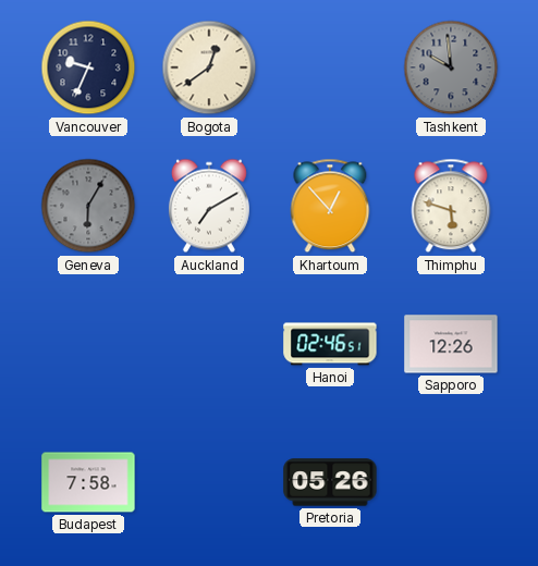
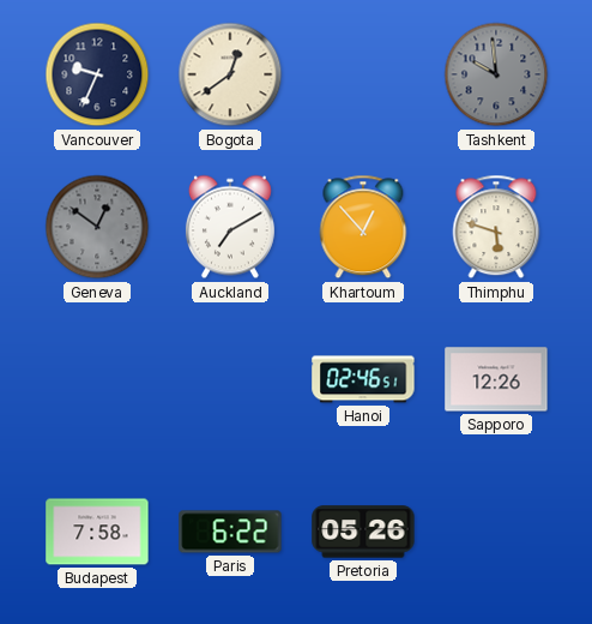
Geneva: 6:05 -> 12:51 (97, 227)
Paris: none -> 6:22 (230, 532)
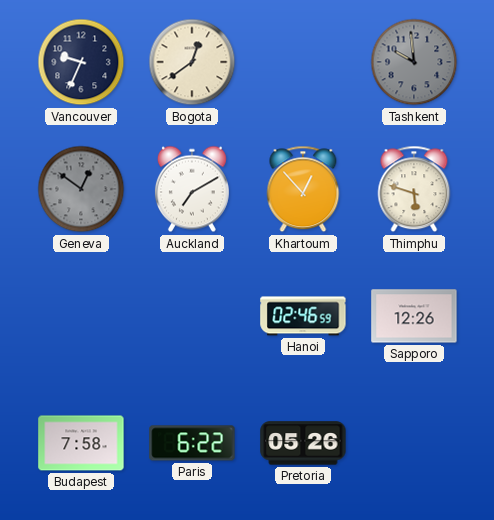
Hanoi: 02:46:51 -> 02:46:59 (303, 316)
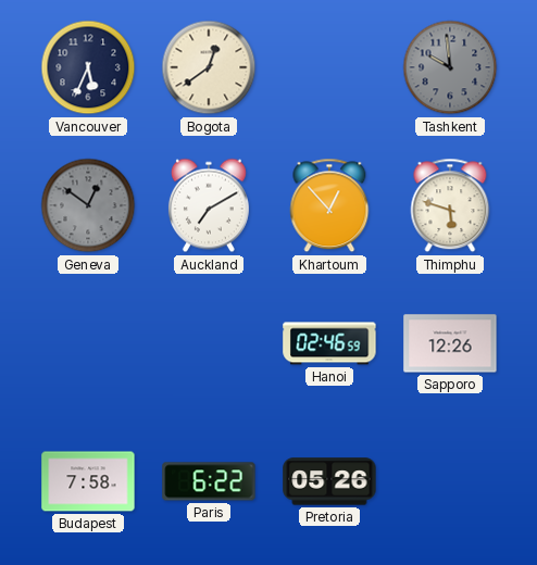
Vancouver: 9:34 -> 5:34 (88, 67)
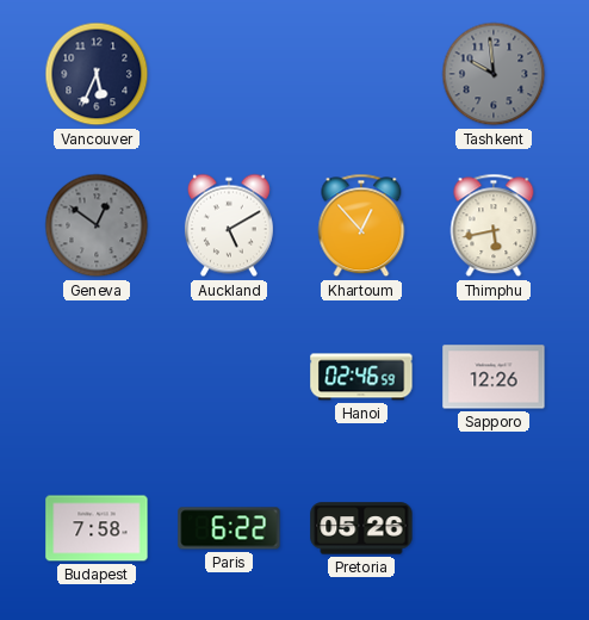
Bogota: 12:39 -> none (209, 67)
Auckland: 7:10 -> 5:10 (229, 225)
Thimphu: 5:48 -> 5:43 (494, 225)
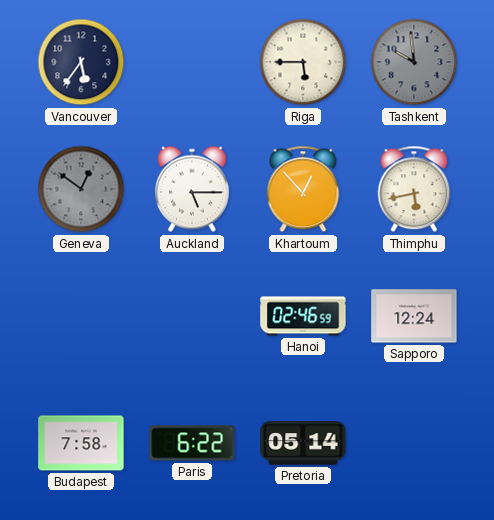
Vancouver: 5:34 -> 5:36 (81, 62)
Riga: none -> 5:45 (303, 62)
Auckland: 5:10 -> 5:15 (192, 189)
Sapporo: 12:26 -> 12:24 (414, 316)
Pretoria: 05:26 -> 05:14 (303, 443)
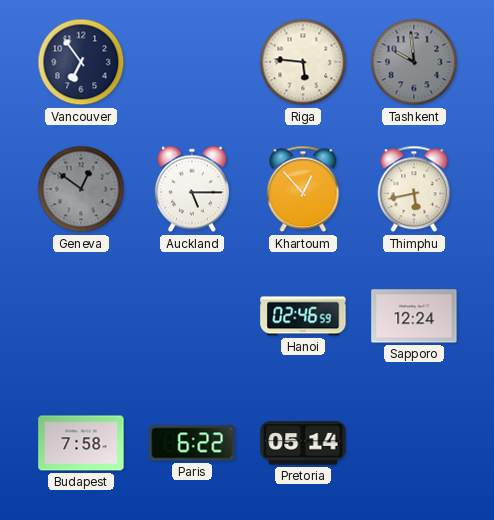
Vancouver: 5:36 -> 6:54 (81, 62)
Riga: 5:45 -> 5:46 (303, 62)
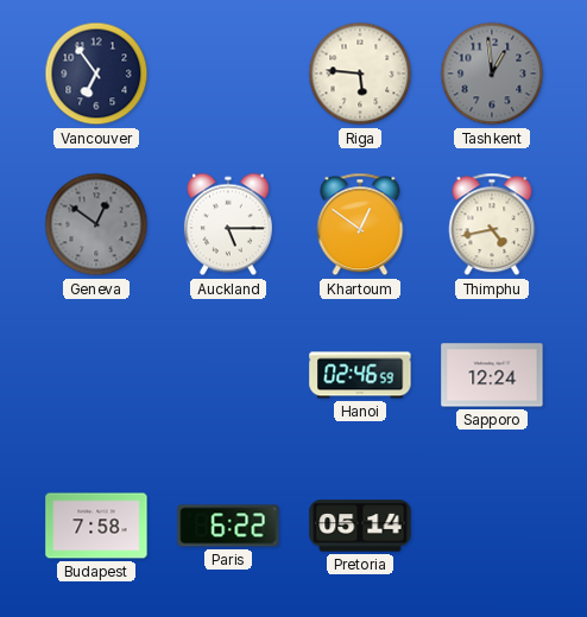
Tashkent: 9:59 -> 12:59 (492, 74)
Khartoum: 12:53 -> 12:51 (360, 224)
Thimphu: 5:43 -> 4:43 (492, 224)
